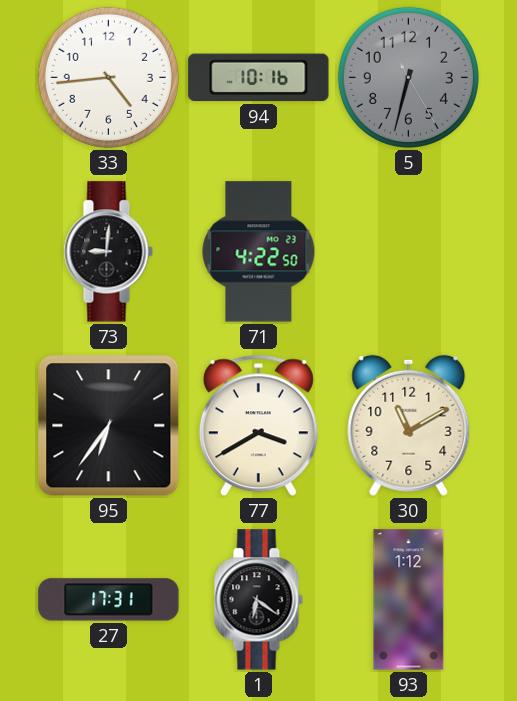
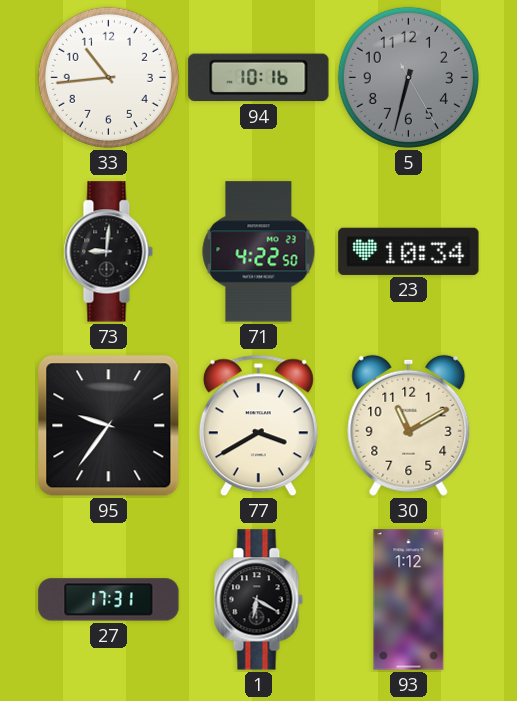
33: 4:44 -> 10:44 (108, 77)
23: none -> 10:34 (409, 251)
95: 6:36 -> 9:36 (109, 426)
1: 6:21 -> 6:20 (258, 600)
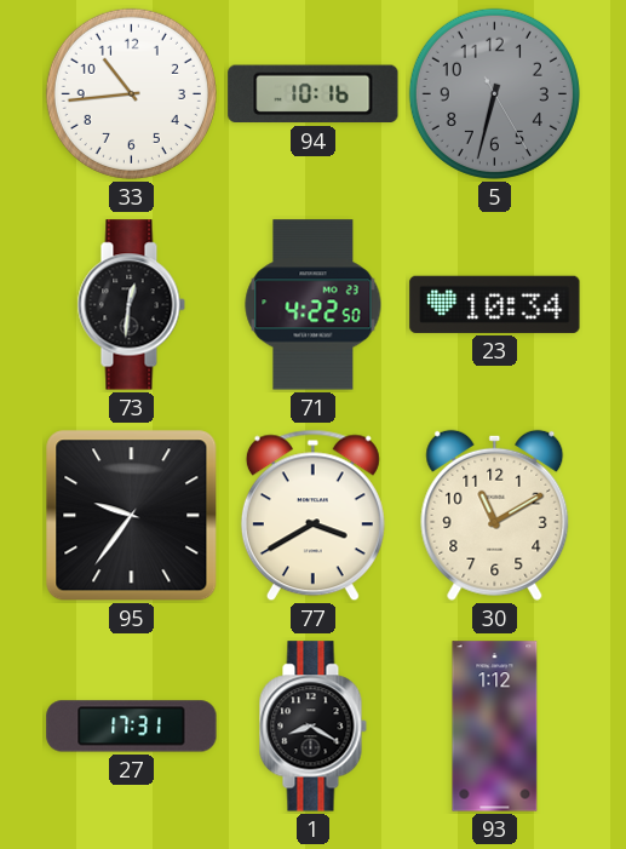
73: 9:01 -> 12:31 (131, 305)
1: 6:20 -> 8:20 (312, 727)
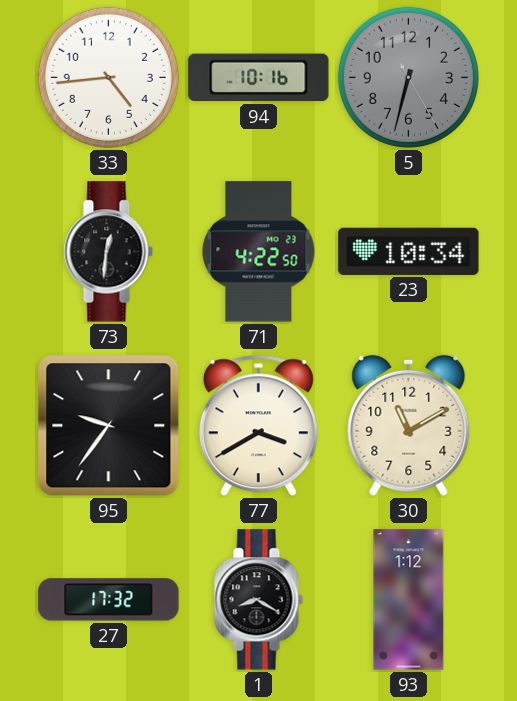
33: 10:44 -> 4:44 (108, 77)
27: 17:31 -> 17:32 (109, 600)
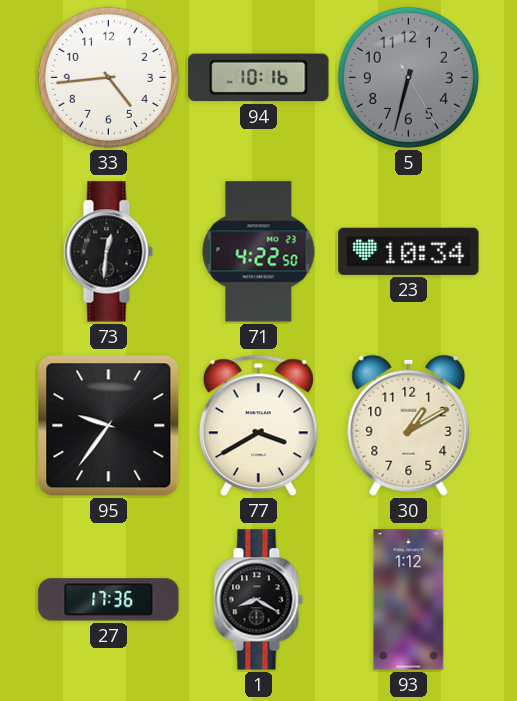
30: 11:10 -> 1:10 (409, 425)
27: 17:32 -> 17:36 (109, 600)
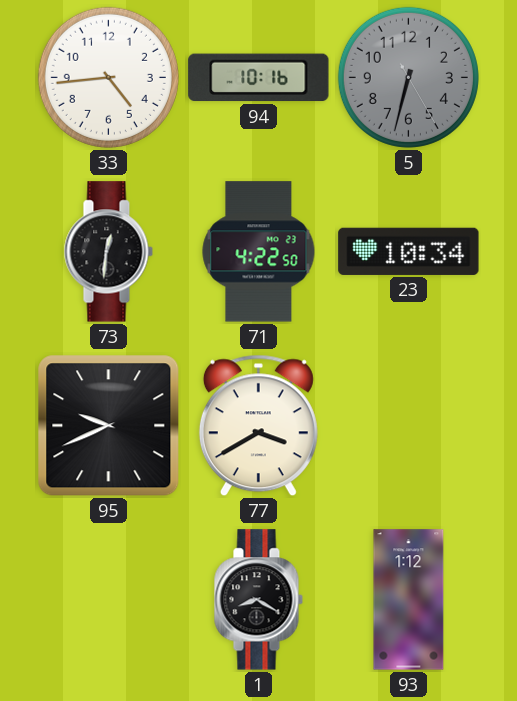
95: 9:36 -> 9:41 (109, 426)
30: 1:10 -> none (409, 425)
27: 17:36 -> none (109, 600)
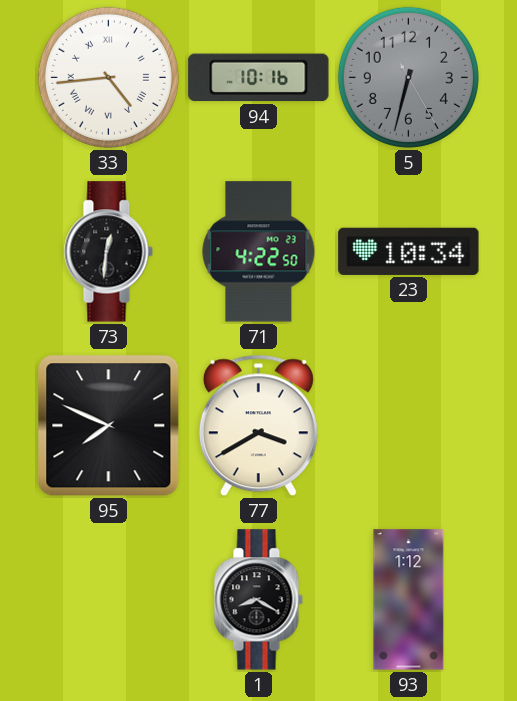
33 numerals: Arabic -> Roman (108, 77)
95: 9:41 -> 7:49 (109, 426)
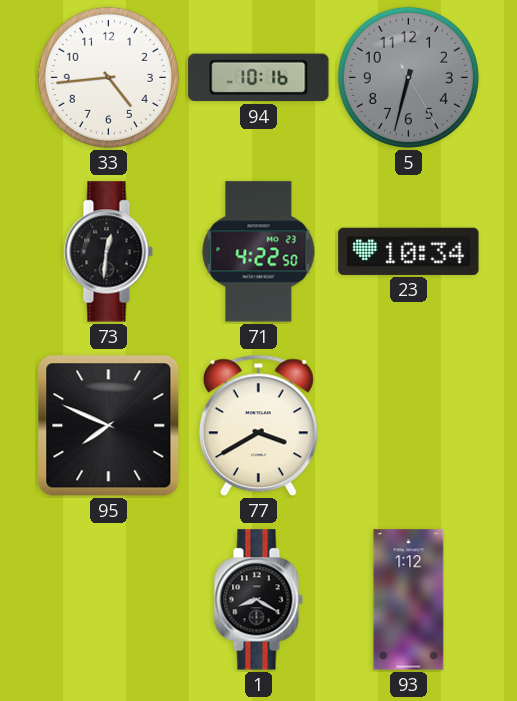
33 numerals: Roman -> Arabic (108, 77)
